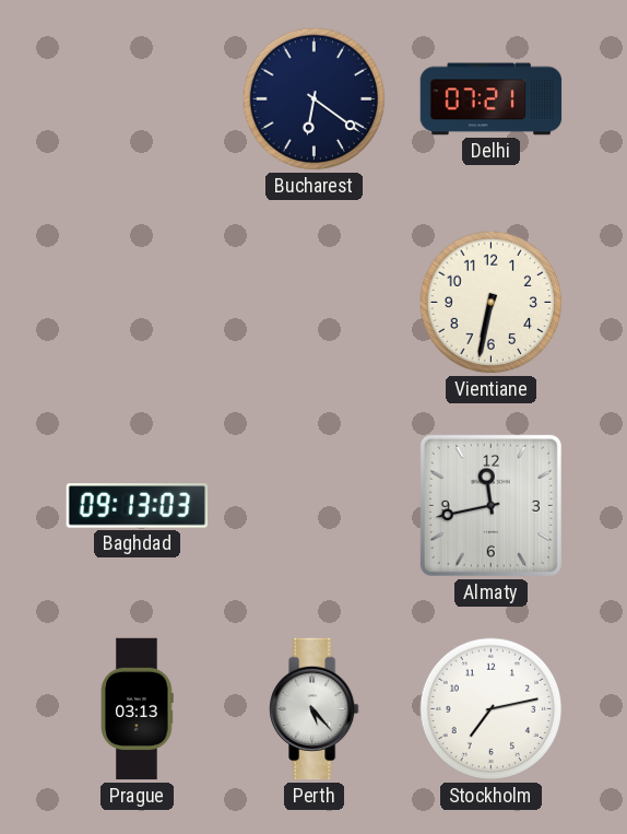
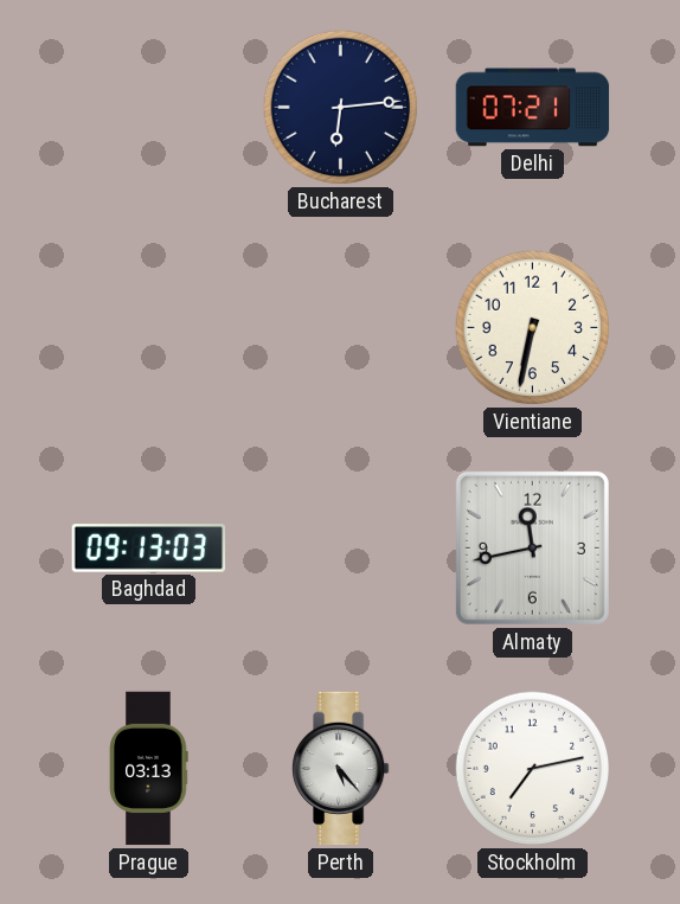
Bucharest: 6:21 -> 6:14 (341, 108)
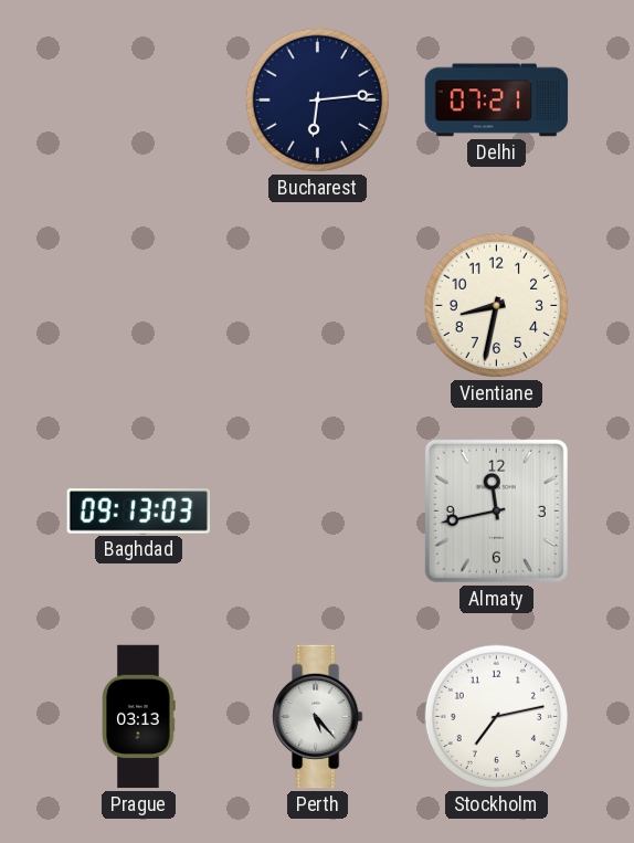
Vientiane: 6:32 -> 8:32 (497, 306)
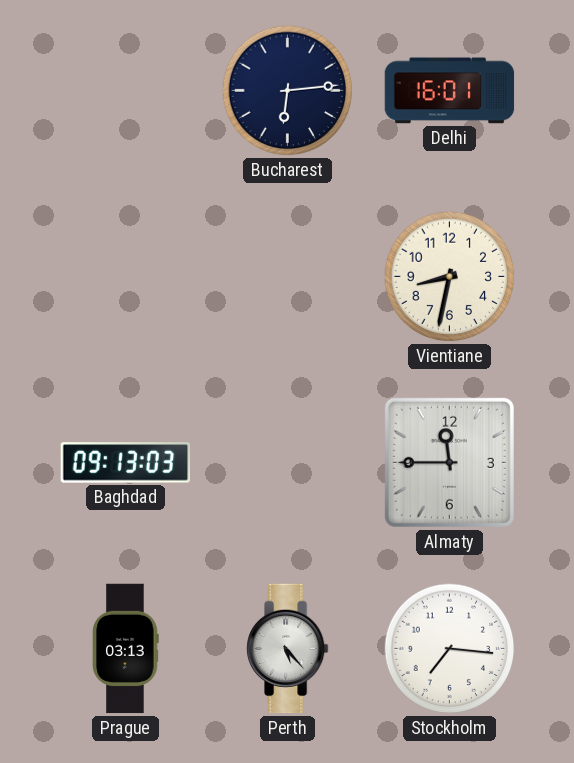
Delhi: 07:21 -> 16:01 (450, 91)
Almaty: 11:43 -> 11:45 (449, 462)
Stockholm: 7:13 -> 7:16 (450, 649)
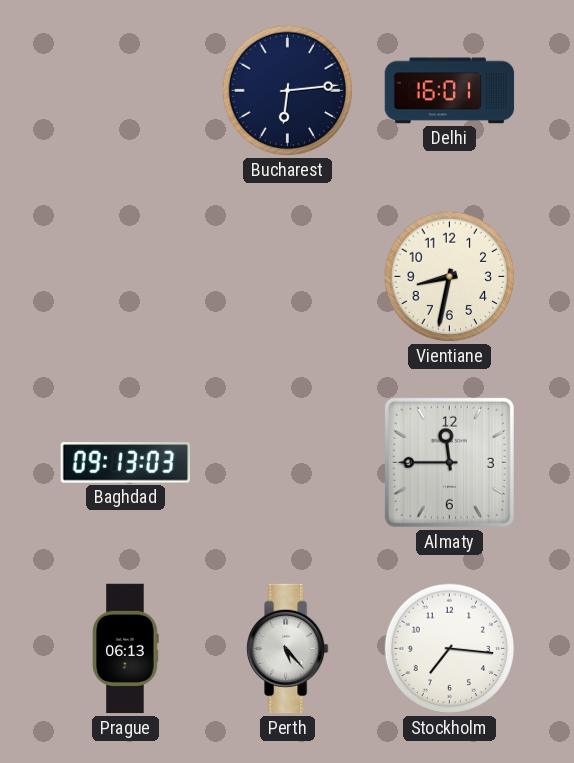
Prague: 03:13 -> 06:13 (126, 649)
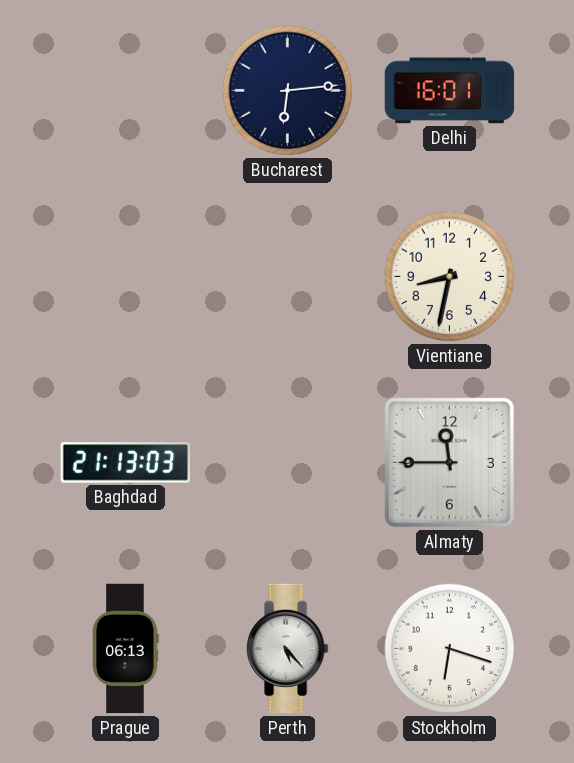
Baghdad: 09:13 -> 21:13 (126, 463)
Stockholm: 7:16 -> 6:18 (450, 649)
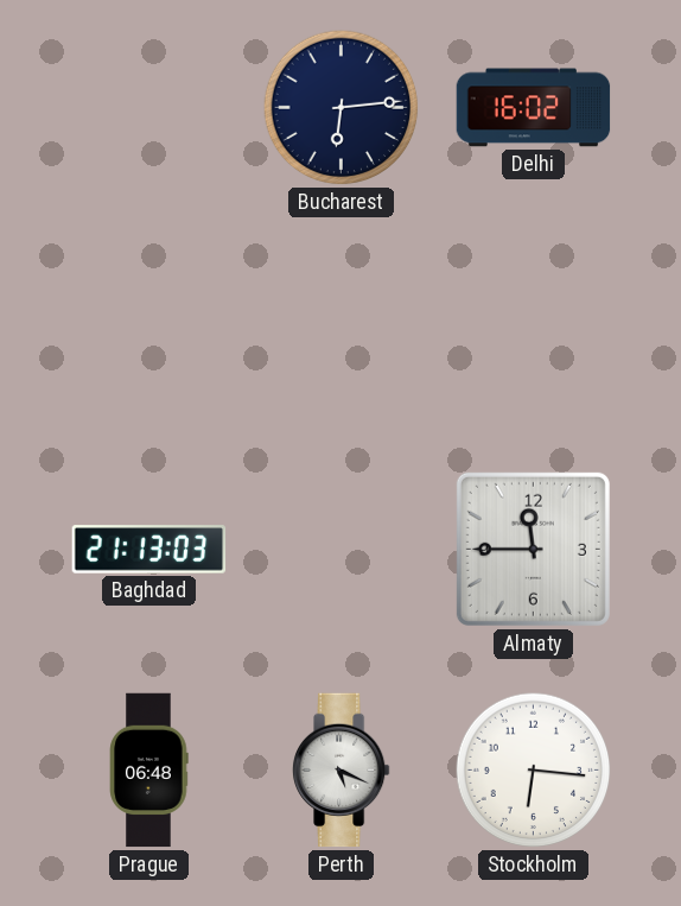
Delhi: 16:01 -> 16:02 (534, 108)
Vientiane: 8:32 -> none (450, 277)
Prague: 06:13 -> 06:48 (149, 771)
Perth: 5:23 -> 5:19 (342, 771)
Stockholm: 6:18 -> 6:16 (534, 771)
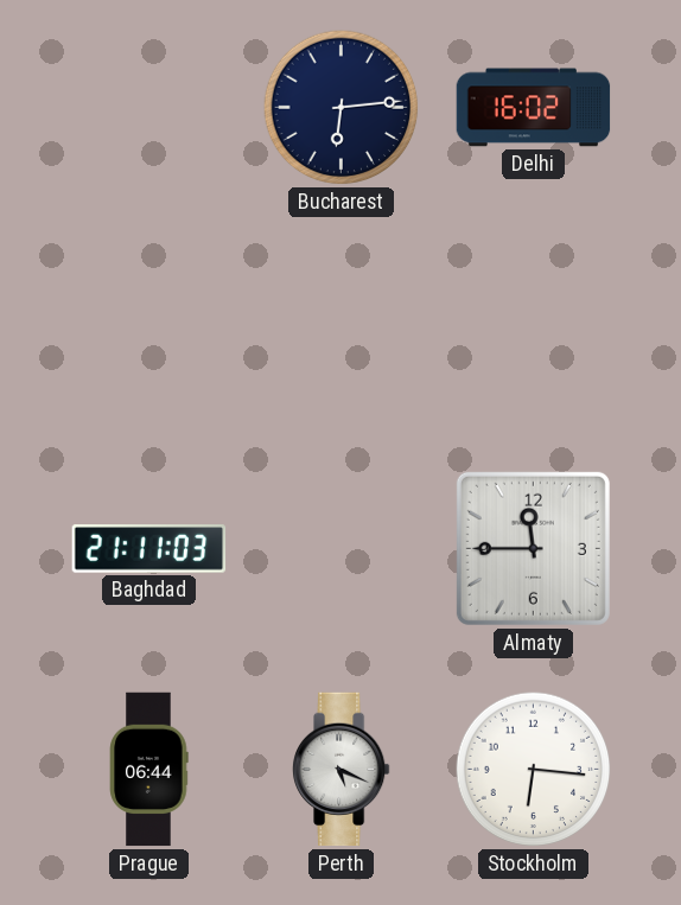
Baghdad: 21:13 -> 21:11 (149, 549)
Prague: 06:48 -> 06:44 (149, 770)
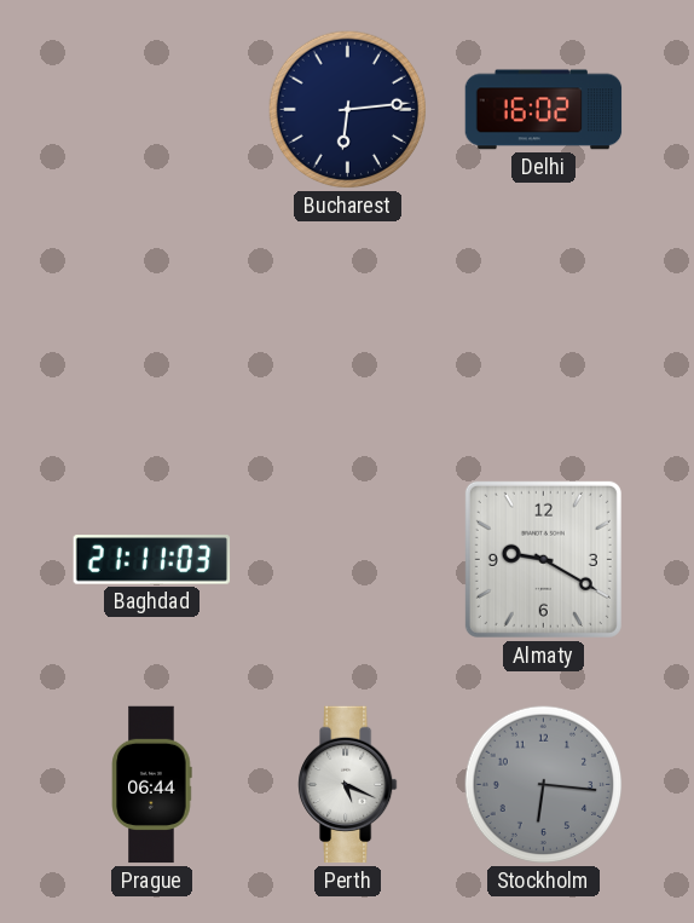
Almaty: 11:45 -> 9:20 (543, 559)
Stockholm dial: white -> grey (544, 785)
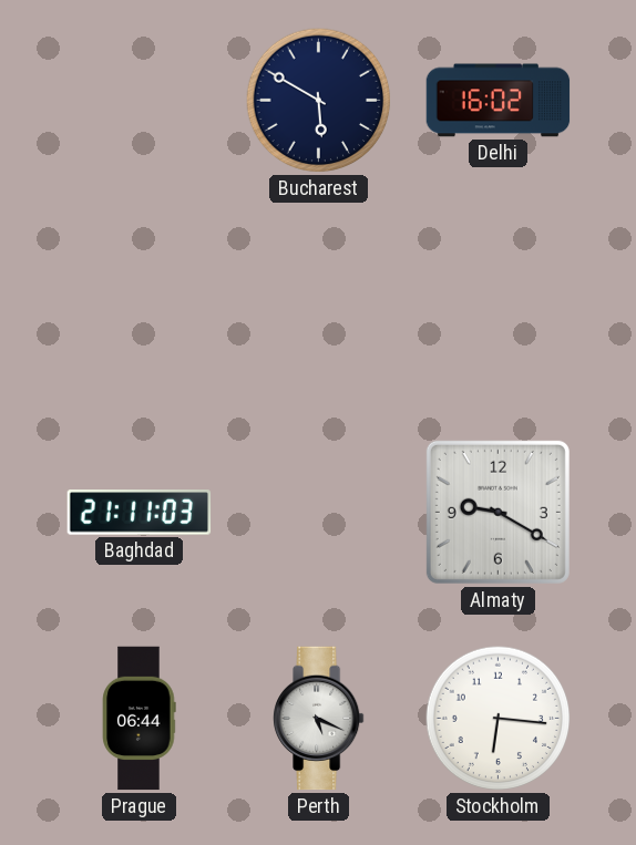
Bucharest: 6:14 -> 5:50 (319, 101)
Stockholm dial: grey -> white (499, 719)
